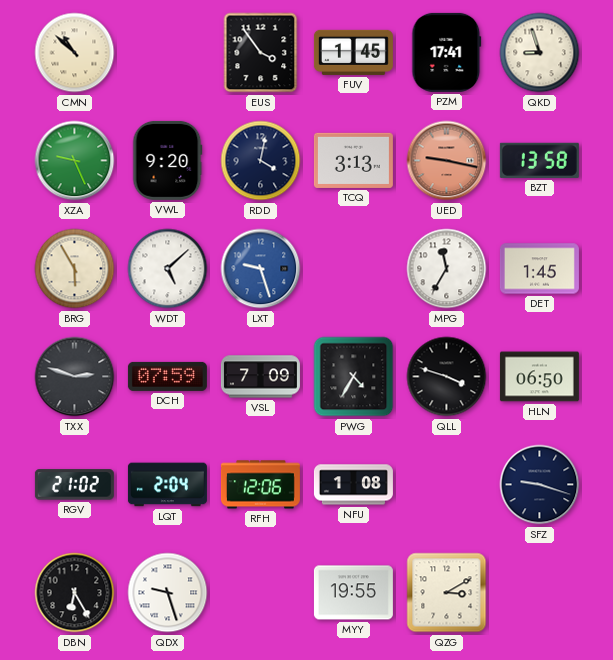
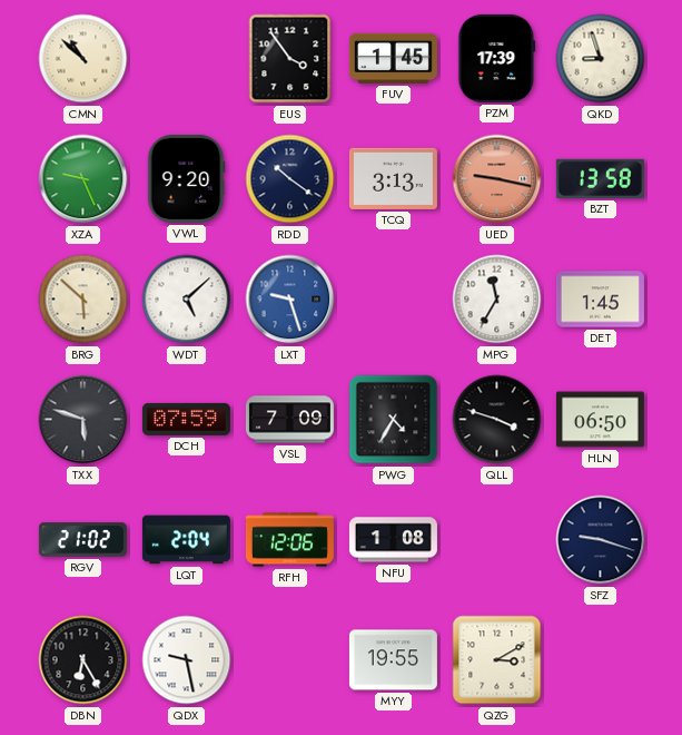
PZM: 17:41 -> 17:39 (497, 58)
RDD: 4:02 -> 10:21 (290, 179)
BRG: 5:55 -> 5:52 (83, 300)
TXX: 2:48 -> 5:48 (83, 420)
QDX: 9:27 -> 9:28 (187, 660)
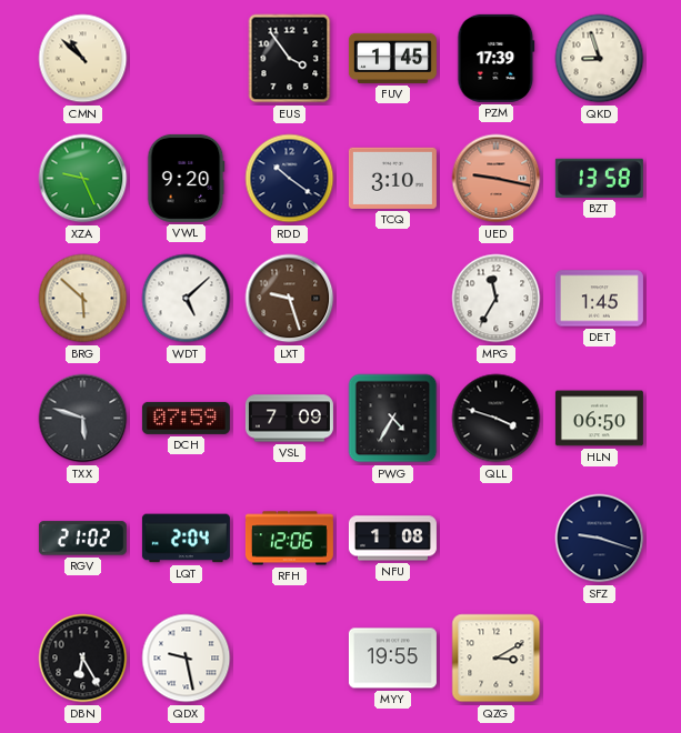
TCQ: 3:13 -> 3:10 (392, 178)
LXT dial: blue -> brown (290, 299)
